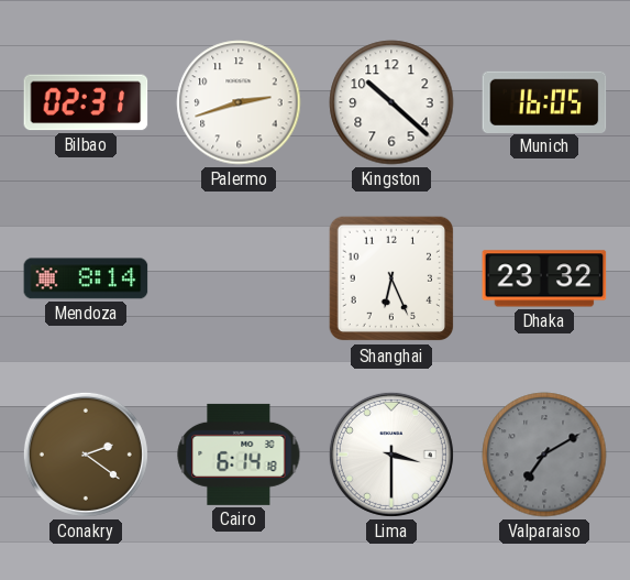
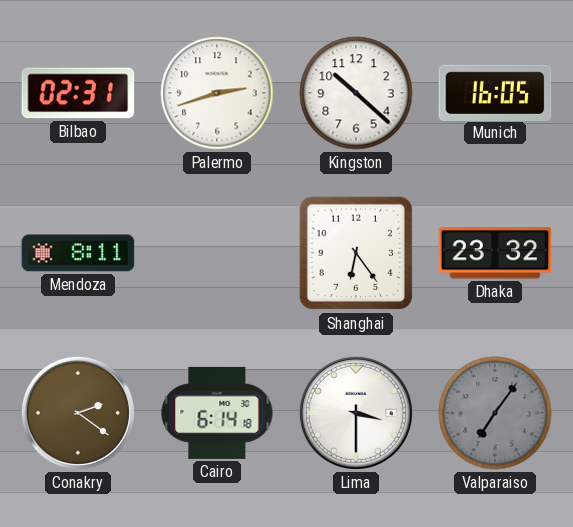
Mendoza: 8:14 -> 8:11 (78, 253)
Shanghai: 6:26 -> 6:24 (356, 253)
Valparaiso: 7:10 -> 7:06 (495, 413)
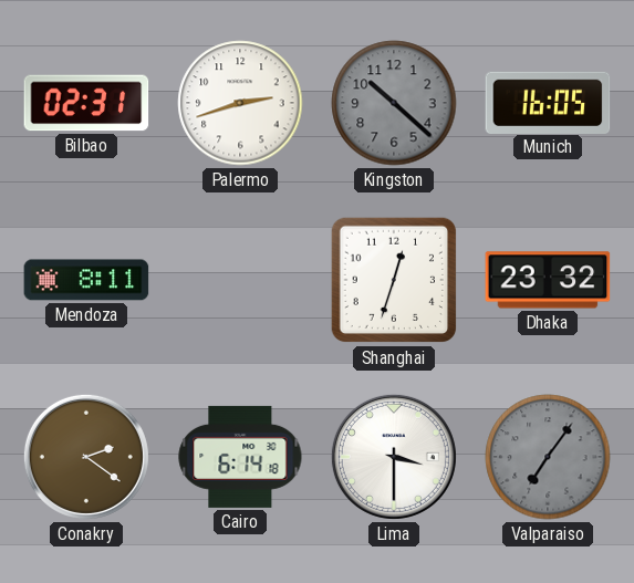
Kingston dial: white -> grey (394, 103)
Shanghai: 6:24 -> 12:33 (394, 280)
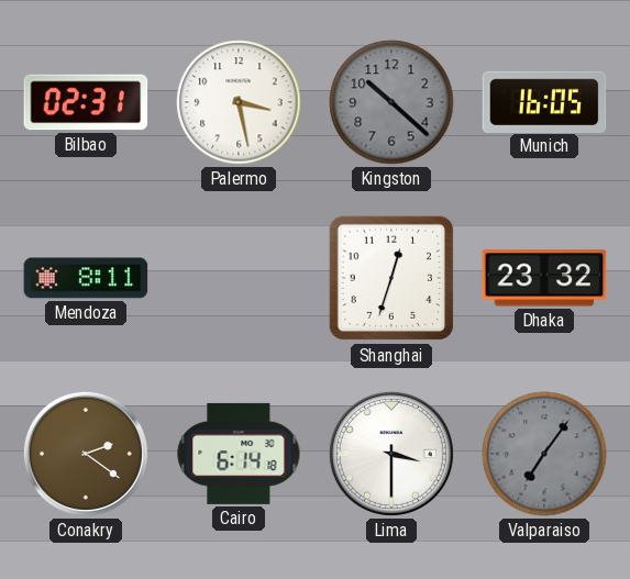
Palermo: 2:42 -> 3:28 (239, 102)
